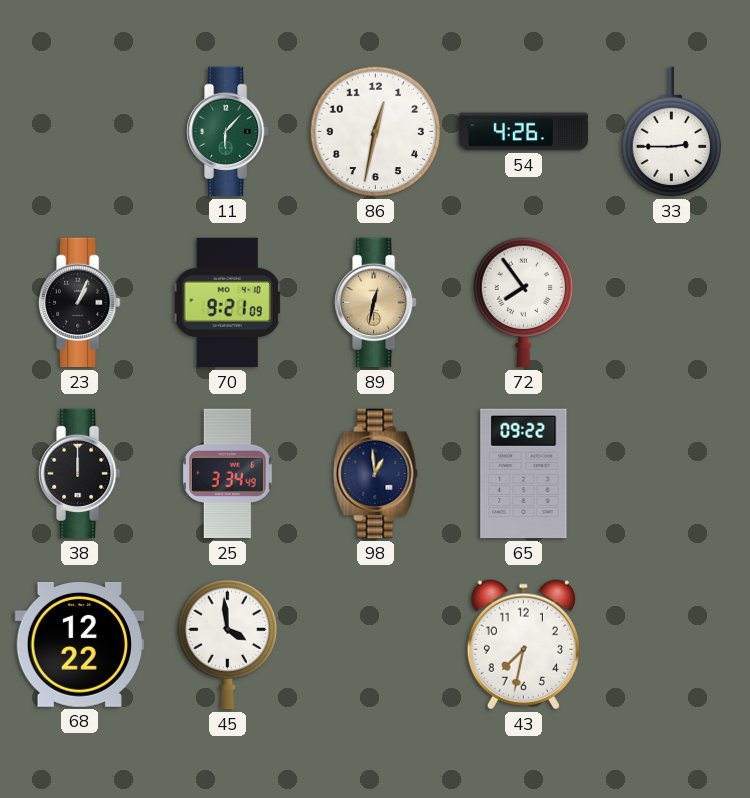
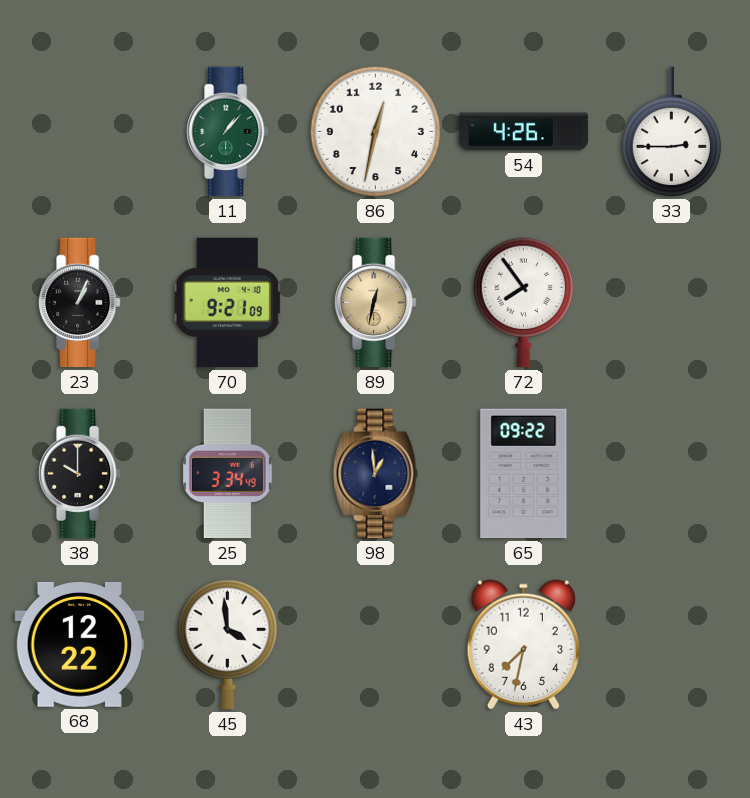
11: 6:07 -> 1:07 (228, 132)
38: 12:00 -> 10:00 (80, 474)
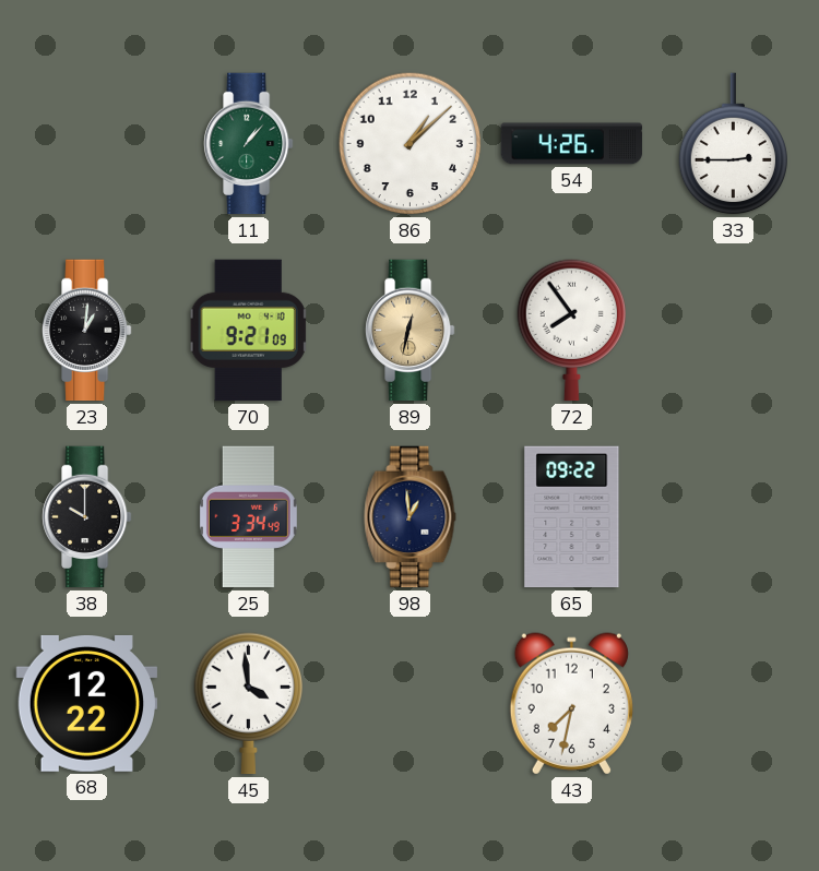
86: 12:32 -> 1:08 (411, 144)
23: 1:04 -> 1:01 (87, 331)
